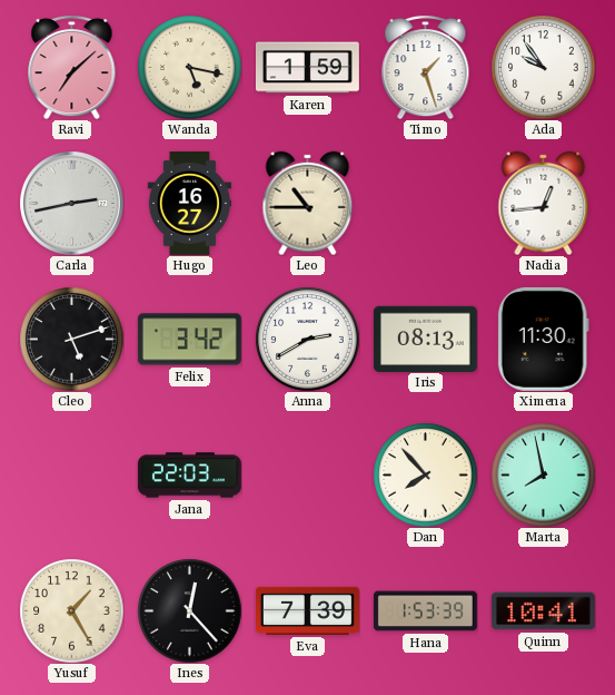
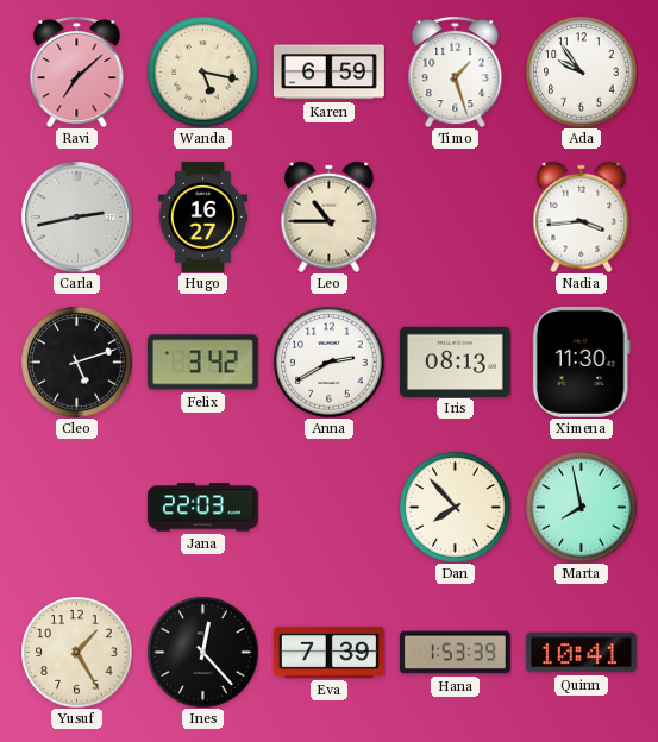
Karen: 1:59 -> 6:59 (328, 73)
Nadia: 12:44 -> 3:44 (582, 216)
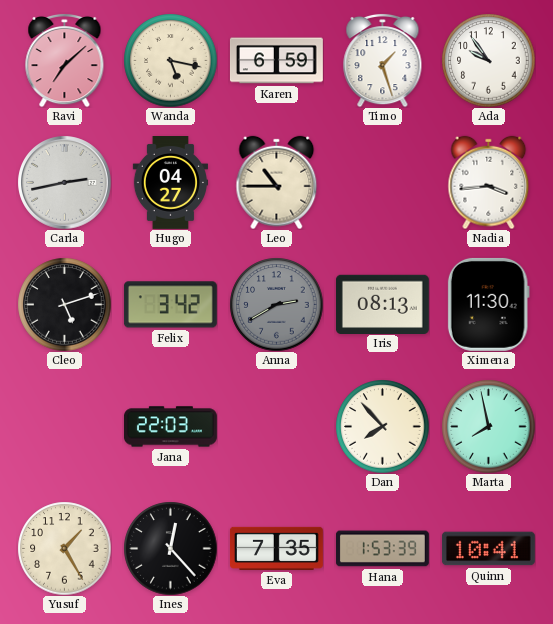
Hugo: 16:27 -> 04:27 (170, 183)
Anna dial: white -> grey (276, 304)
Eva: 7:39 -> 7:35 (276, 548)
